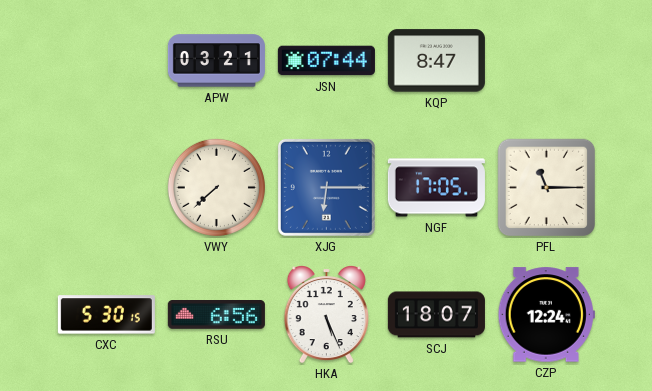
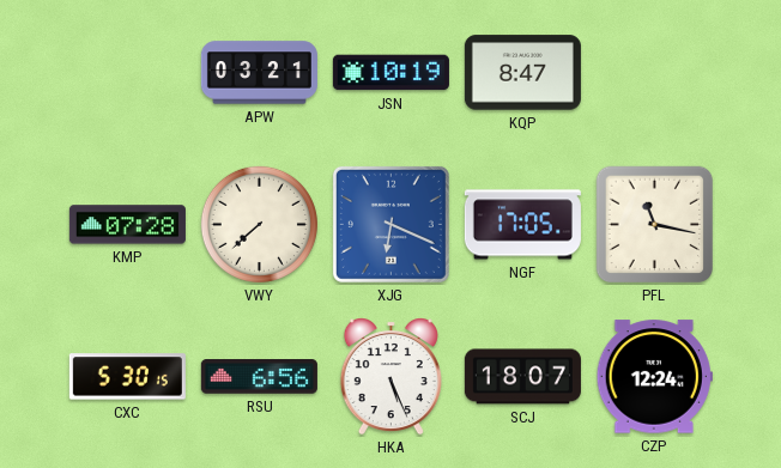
JSN: 07:44 -> 10:19 (390, 73)
KMP: none -> 07:28 (127, 225)
XJG: 6:15 -> 6:19 (390, 224)
PFL: 11:15 -> 11:17 (655, 225)
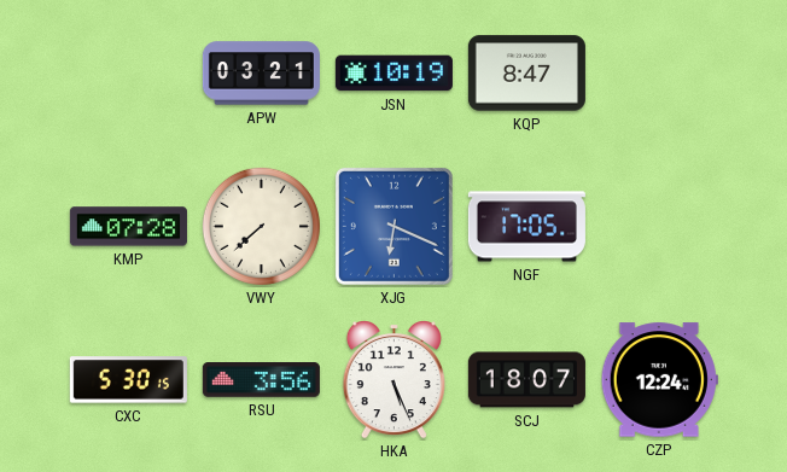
PFL: 11:17 -> none (655, 225)
RSU: 6:56 -> 3:56 (261, 380)
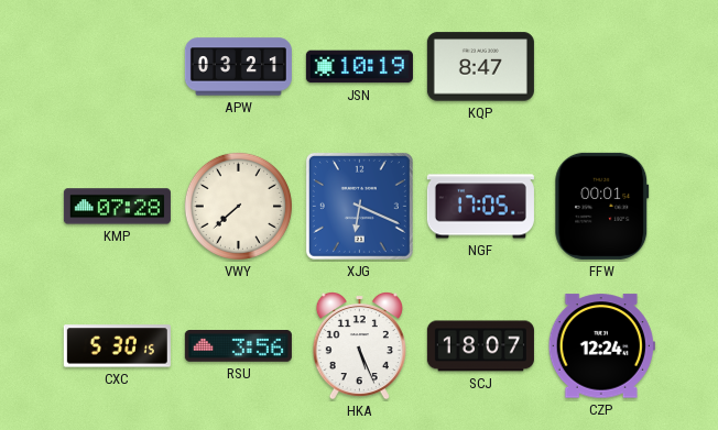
FFW: none -> 00:01 (602, 206)
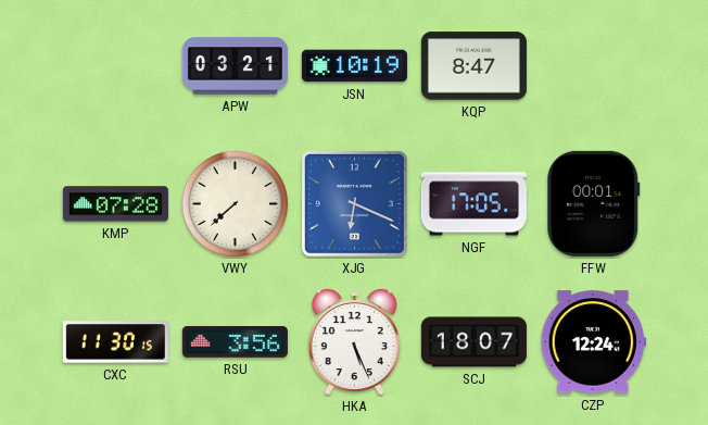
CXC: 5:30 -> 11:30 (115, 342)
